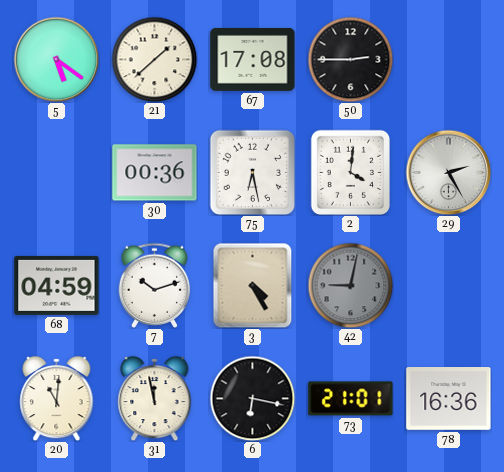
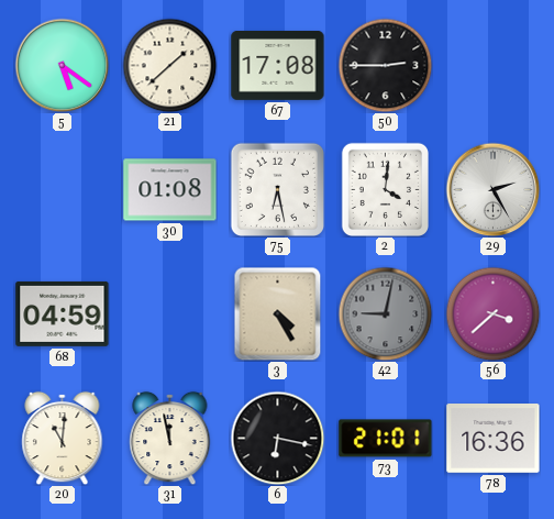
30: 00:36 -> 01:08 (170, 190)
7: 10:12 -> none (155, 285)
56: none -> 3:38 (492, 313)
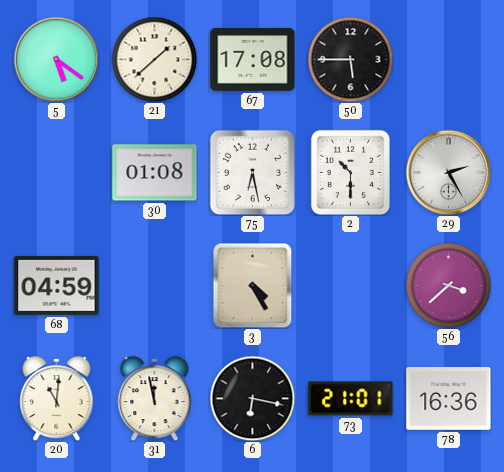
50: 2:45 -> 5:45 (350, 59)
2: 4:01 -> 10:30 (350, 172)
42: 9:02 -> none (385, 313)
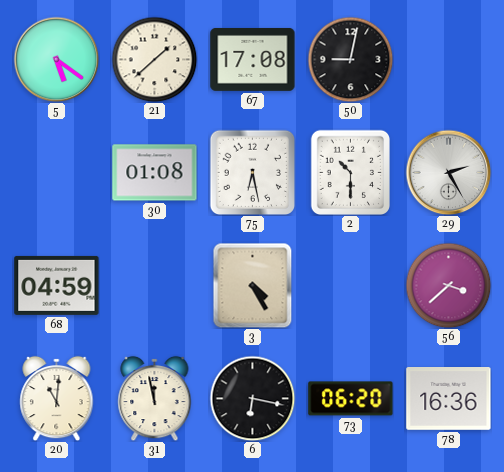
50: 5:45 -> 9:02 (350, 59)
73: 21:01 -> 06:20 (351, 399)
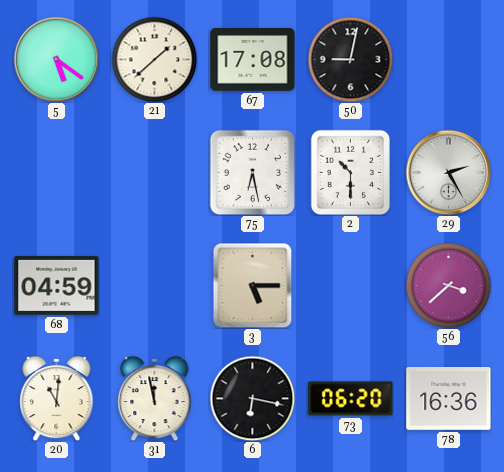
30: 01:08 -> none (155, 173)
3: 4:25 -> 5:15 (253, 285)
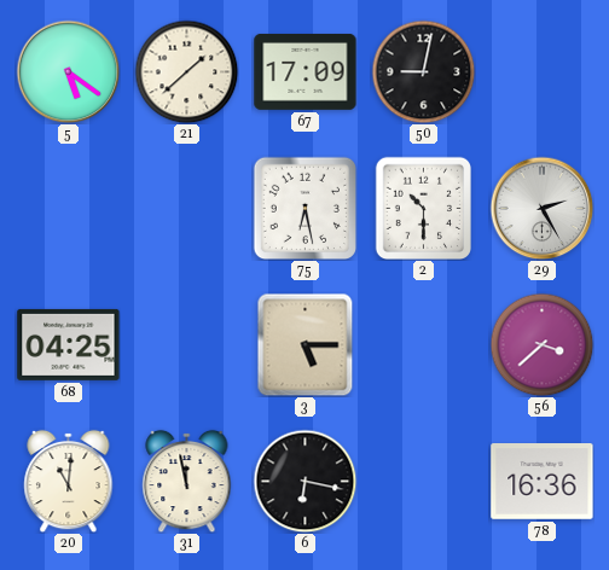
67: 17:08 -> 17:09 (306, 71)
68: 04:59 -> 04:25 (69, 344)
73: 06:20 -> none (351, 399)
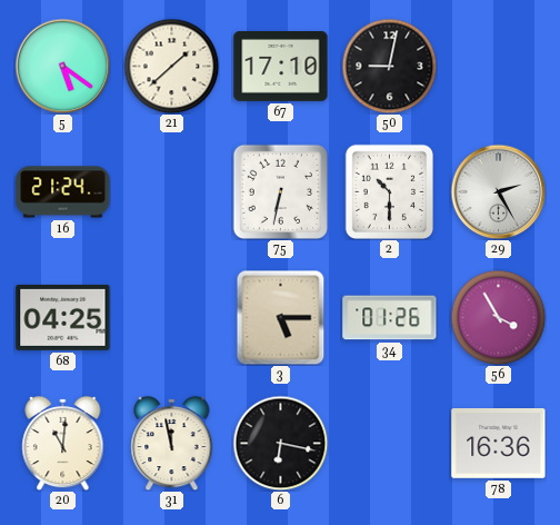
67: 17:09 -> 17:10 (281, 66)
16: none -> 21:24 (63, 192)
75: 6:28 -> 6:32 (280, 191)
34: none -> 01:26 (390, 318)
56: 3:38 -> 3:55 (498, 317)
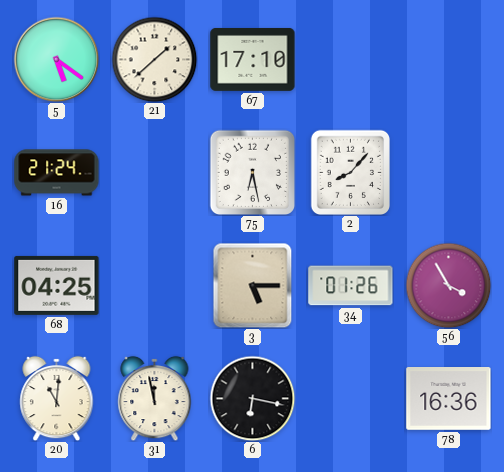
50: 9:02 -> none (389, 66)
75: 6:32 -> 6:28 (252, 172)
2: 10:30 -> 8:07 (350, 172)
29: 2:25 -> none (498, 191)
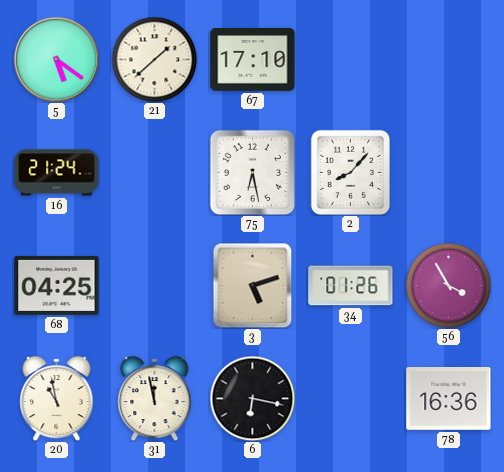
3: 5:15 -> 5:12 (253, 285)
20: 11:01 -> 10:58 (57, 398)
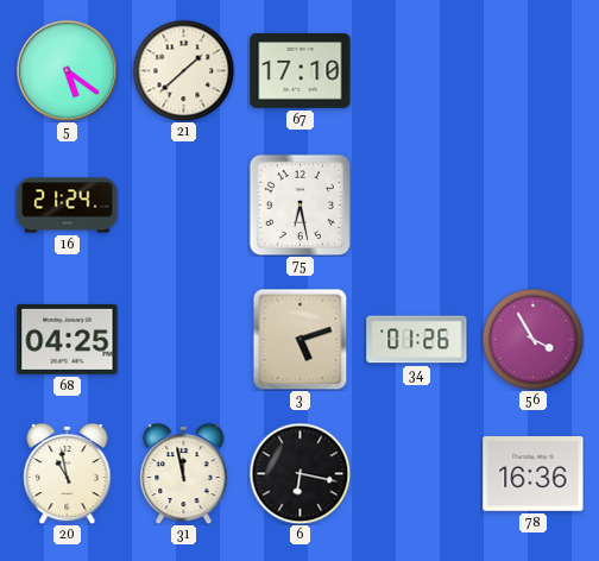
2: 8:07 -> none (350, 172)
